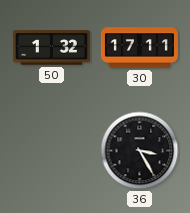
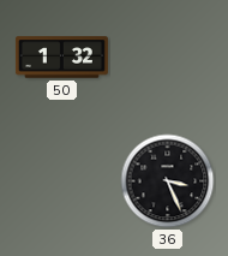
30: 17:11 -> none (139, 48)
36: 3:25 -> 3:26 (168, 181)
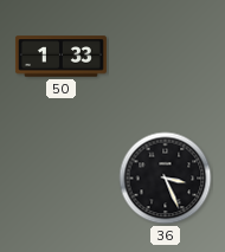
50: 1:32 -> 1:33 (60, 57)
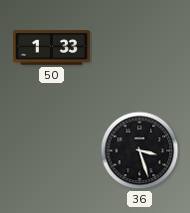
36: 3:26 -> 3:27 (140, 151)
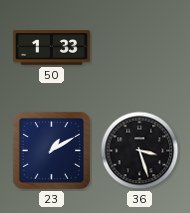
23: none -> 1:10 (51, 150)
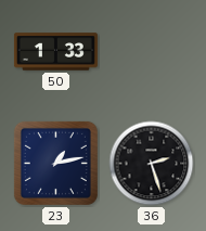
23: 1:10 -> 1:13 (55, 163)
36: 3:27 -> 2:27 (152, 164)
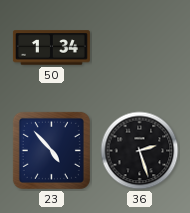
50: 1:33 -> 1:34 (51, 48)
23: 1:13 -> 4:53 (51, 150)
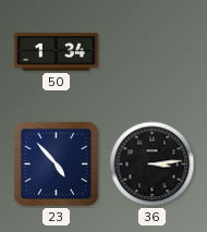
36: 2:27 -> 3:14 (153, 164)
